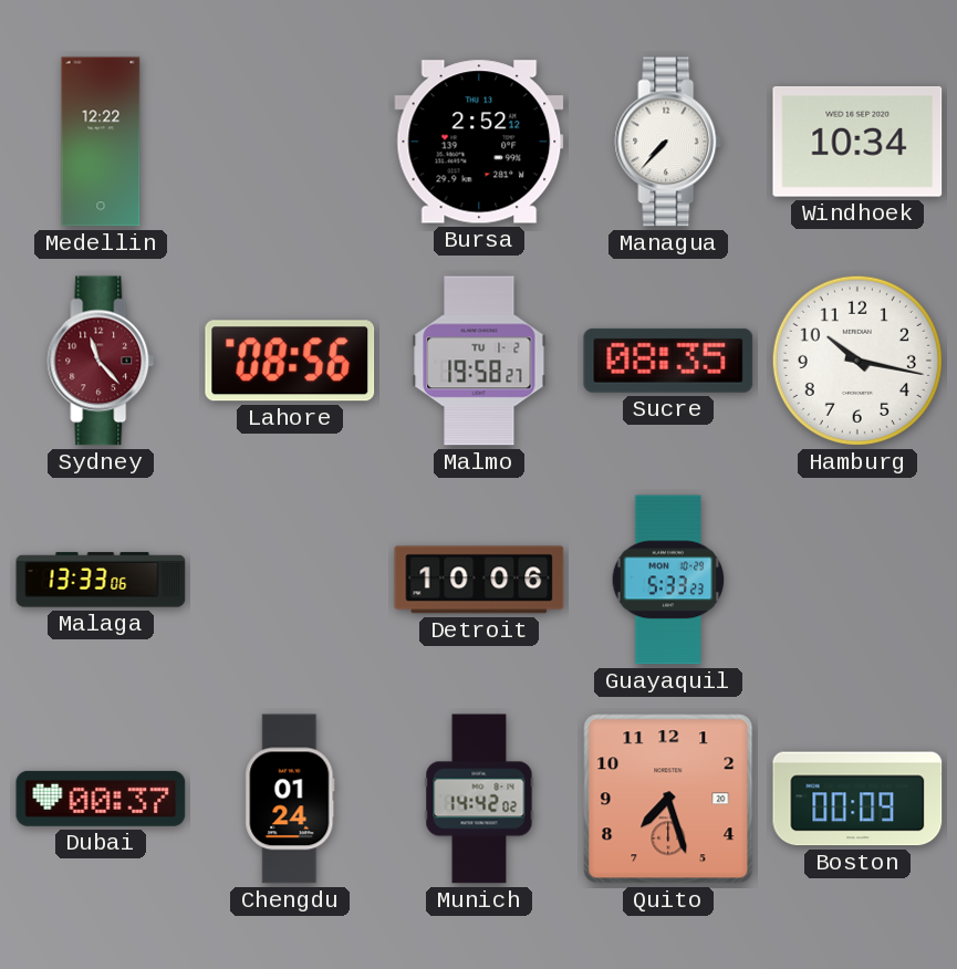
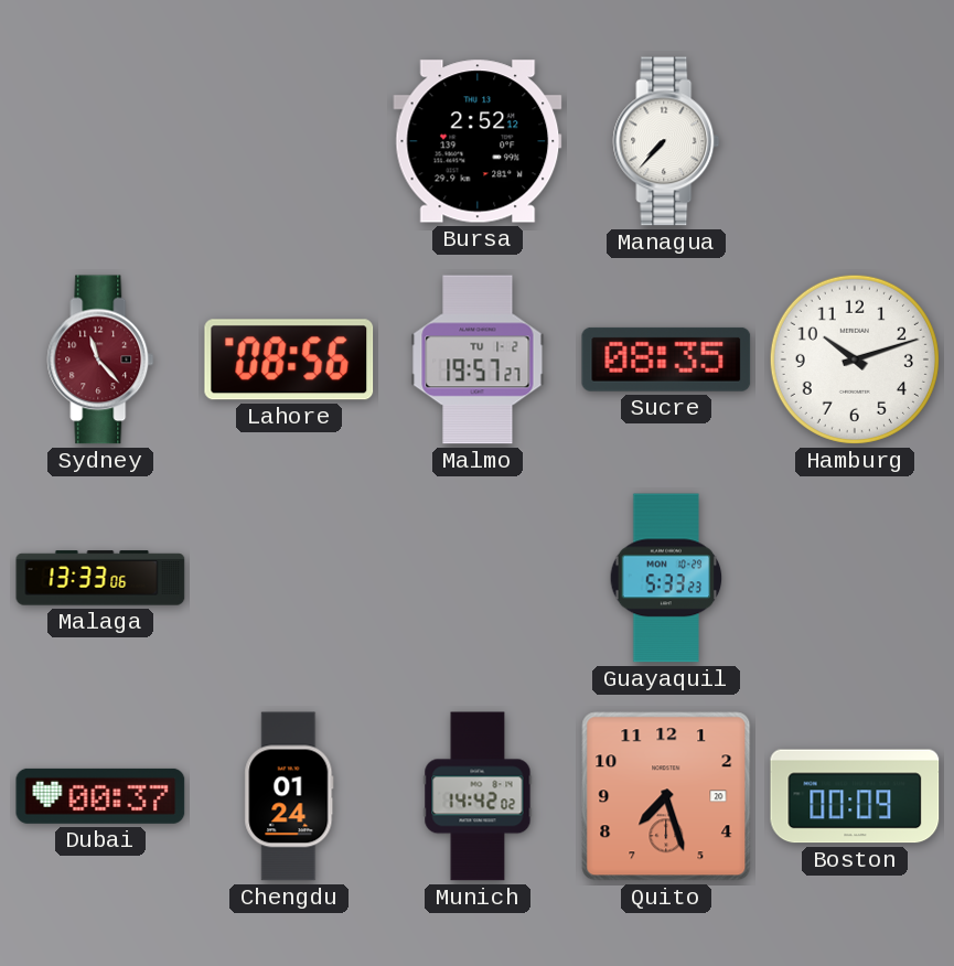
Medellin: 12:22 -> none (101, 142)
Windhoek: 10:34 -> none (857, 143)
Malmo: 19:58 -> 19:57 (478, 359)
Hamburg: 10:17 -> 10:12 (855, 359)
Detroit: 10:06 -> none (479, 580)
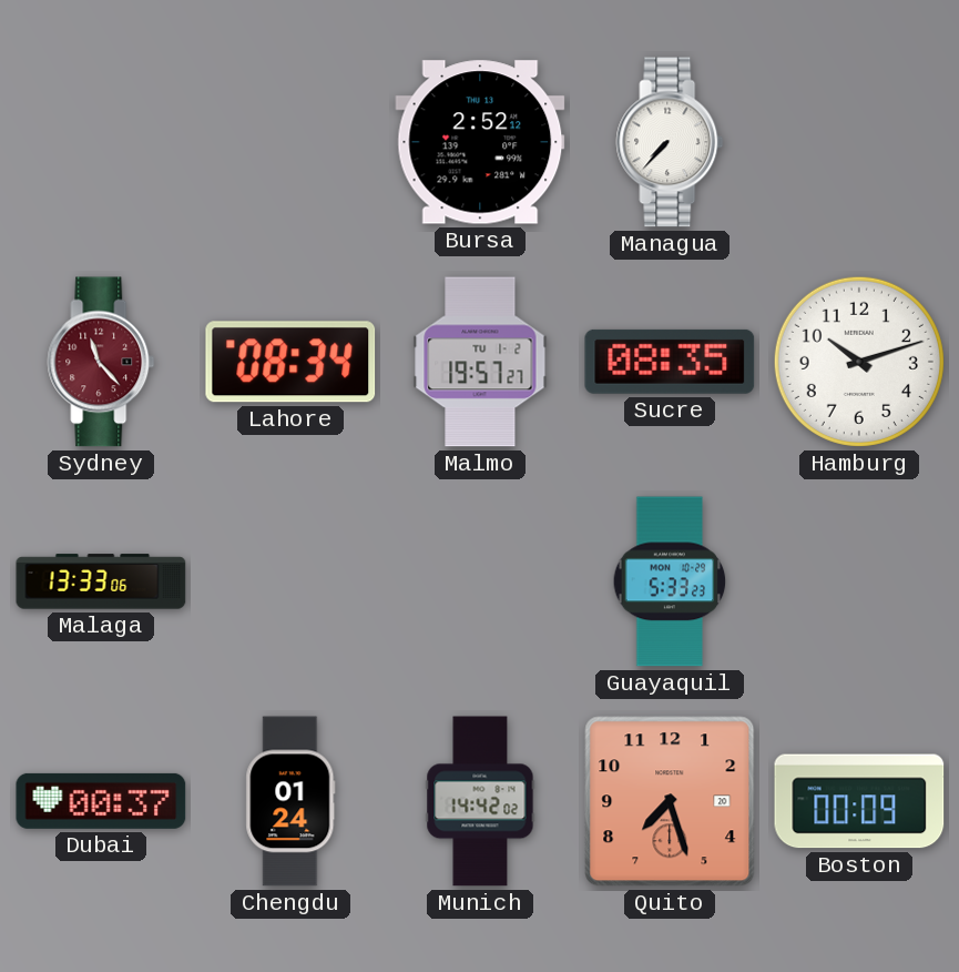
Lahore: 08:56 -> 08:34 (290, 362)
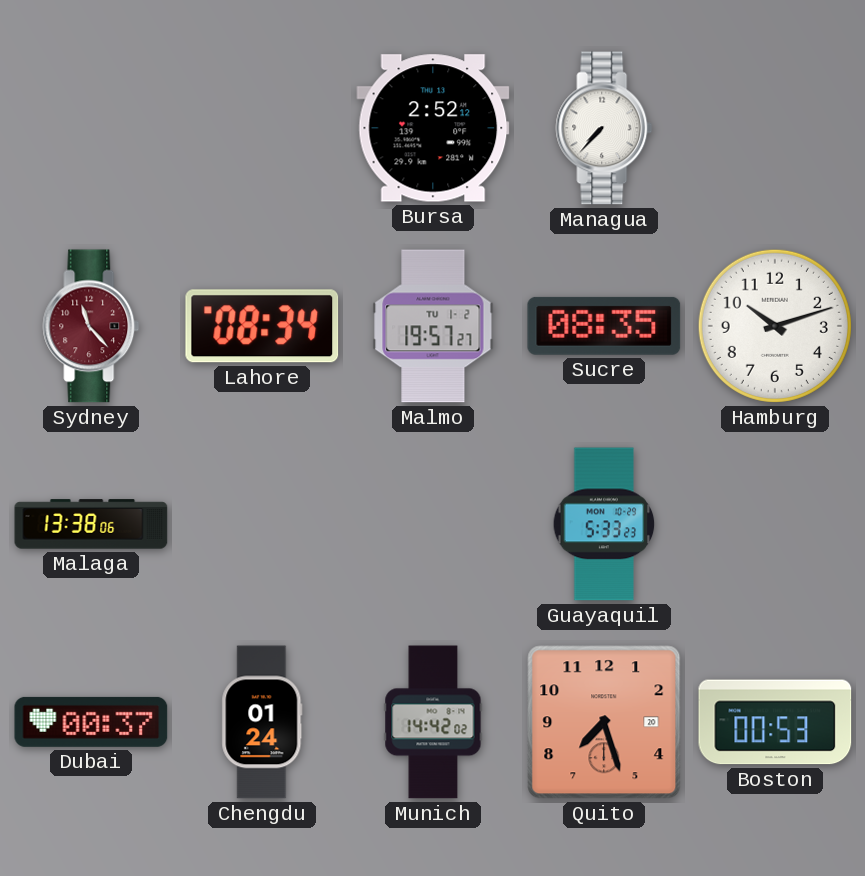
Malaga: 13:33 -> 13:38 (91, 524)
Boston: 00:09 -> 00:53 (775, 722)
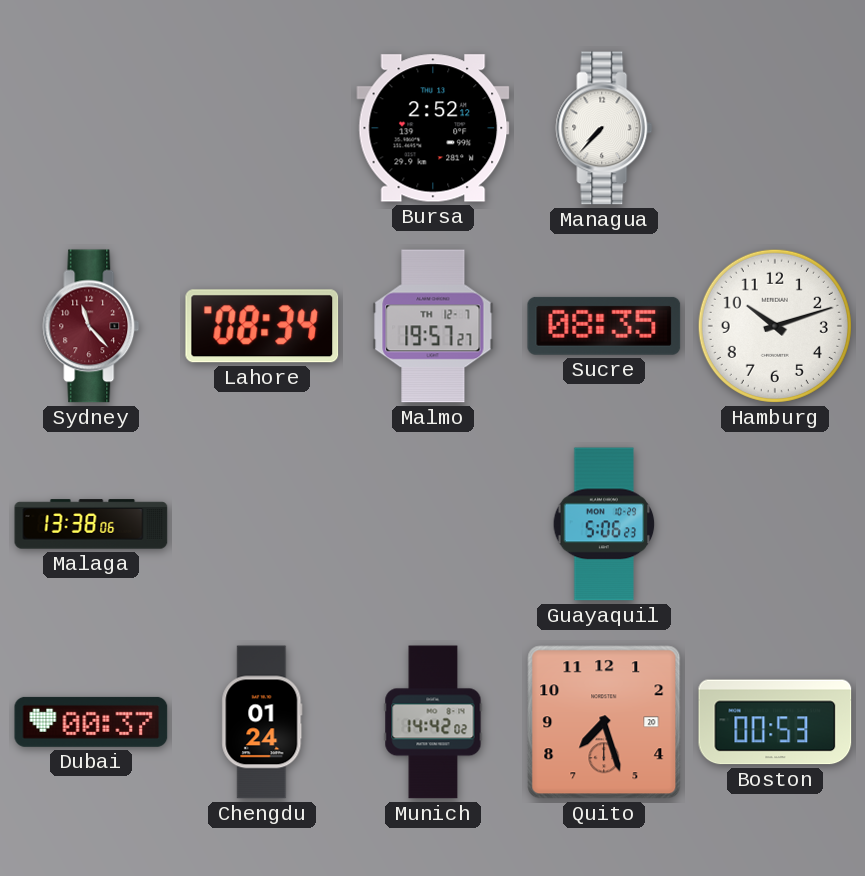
Malmo date: TU 1-2 -> TH 12-7 (433, 326)
Guayaquil: 5:33 -> 5:06 (604, 524)
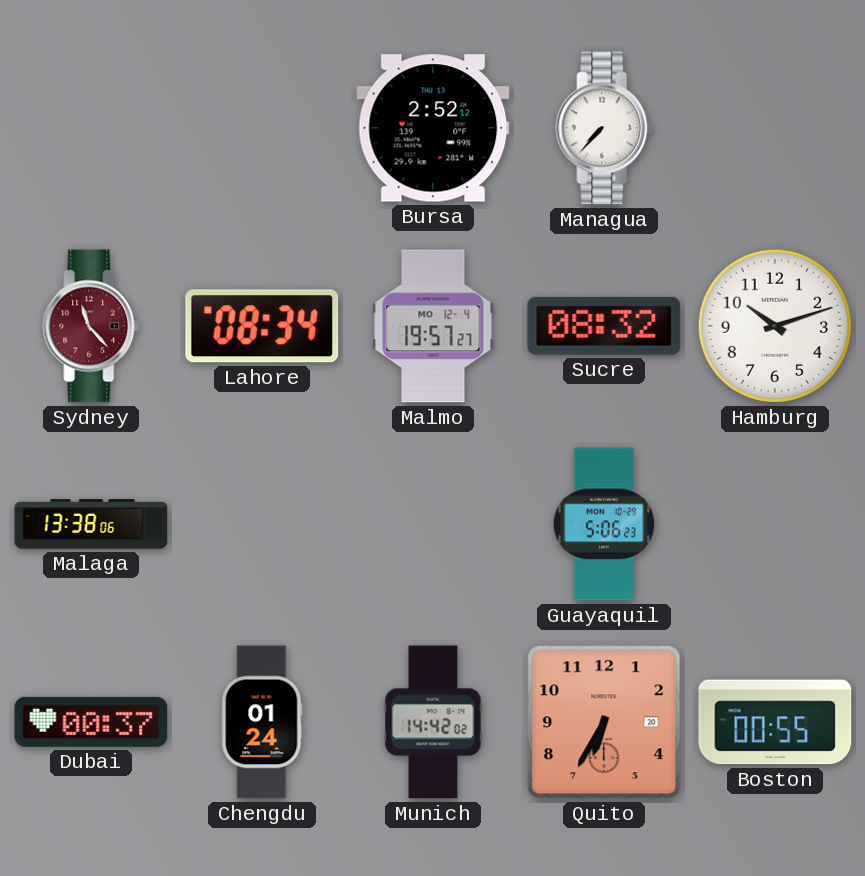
Malmo date: TH 12-7 -> MO 12-4 (433, 326)
Sucre: 08:35 -> 08:32 (604, 326)
Quito: 7:27 -> 6:35 (604, 722)
Boston: 00:53 -> 00:55 (775, 722)
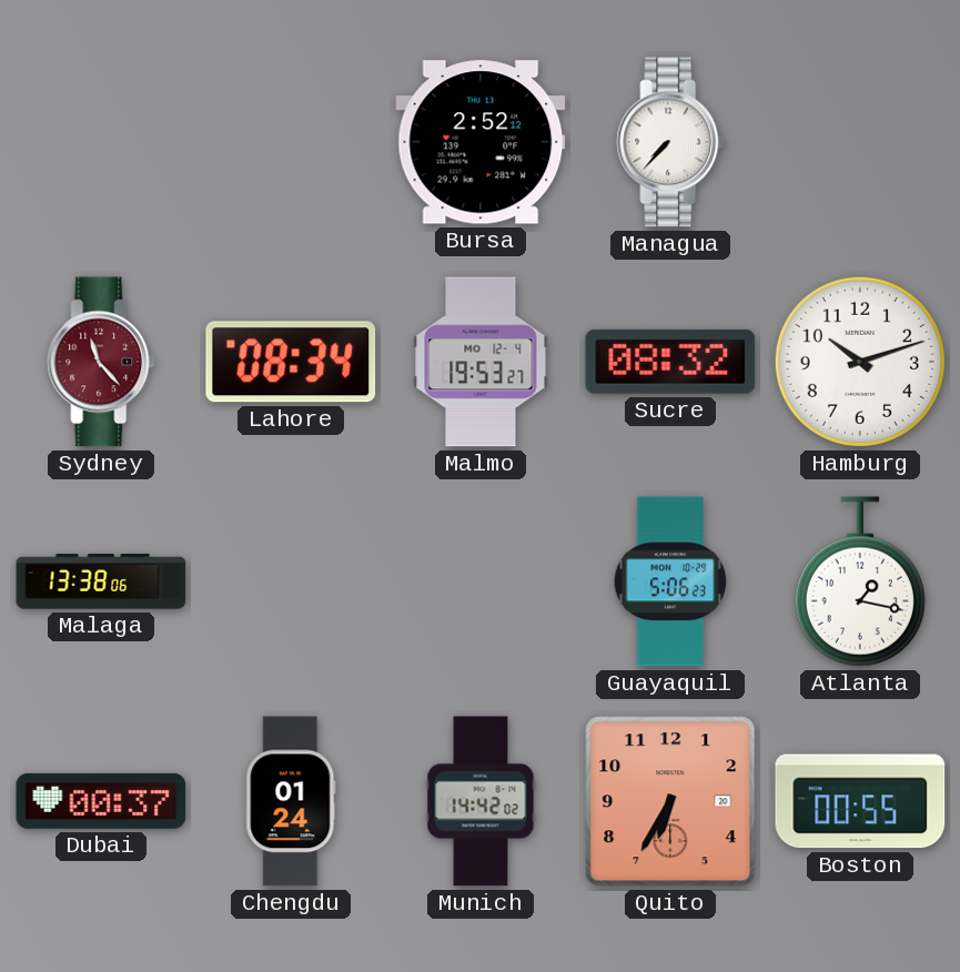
Malmo: 19:57 -> 19:53 (481, 362)
Atlanta: none -> 1:17 (860, 581)
